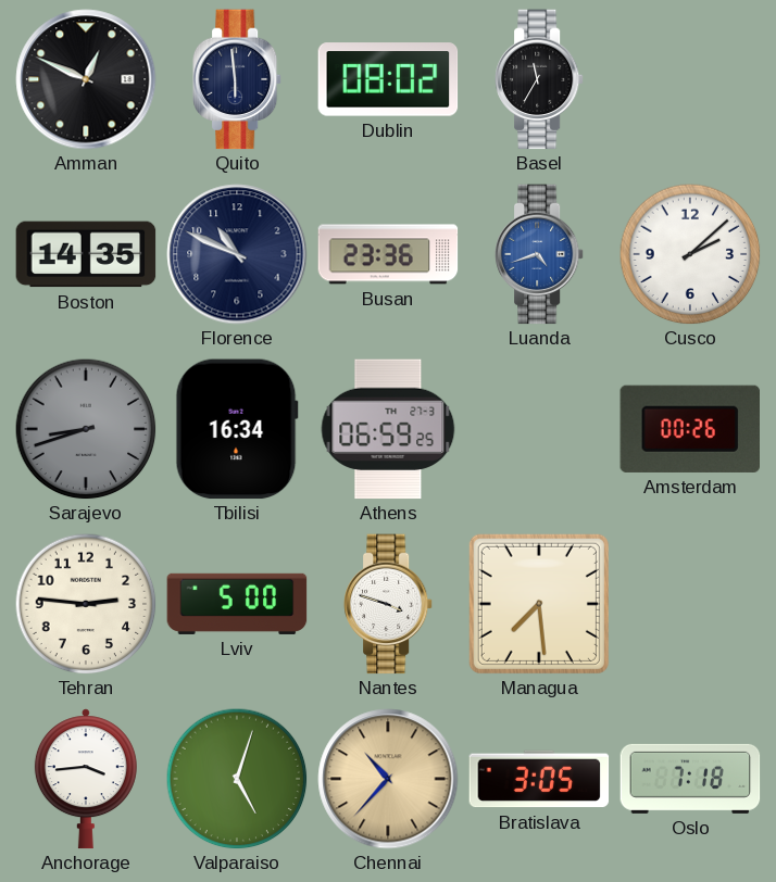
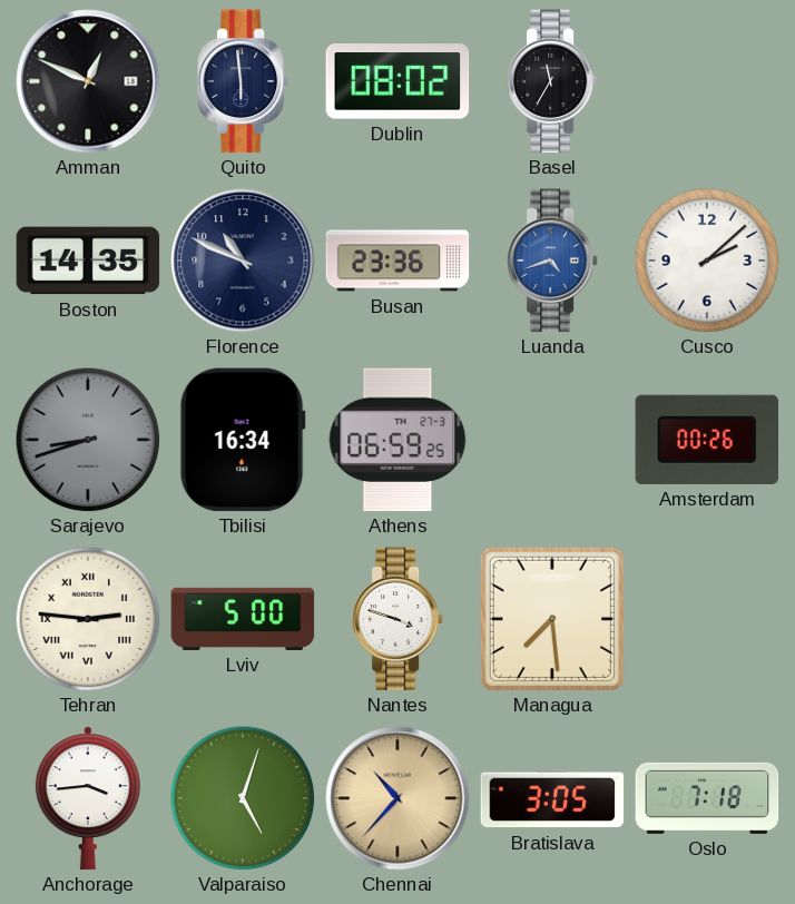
Tehran numerals: Arabic -> Roman (88, 619)
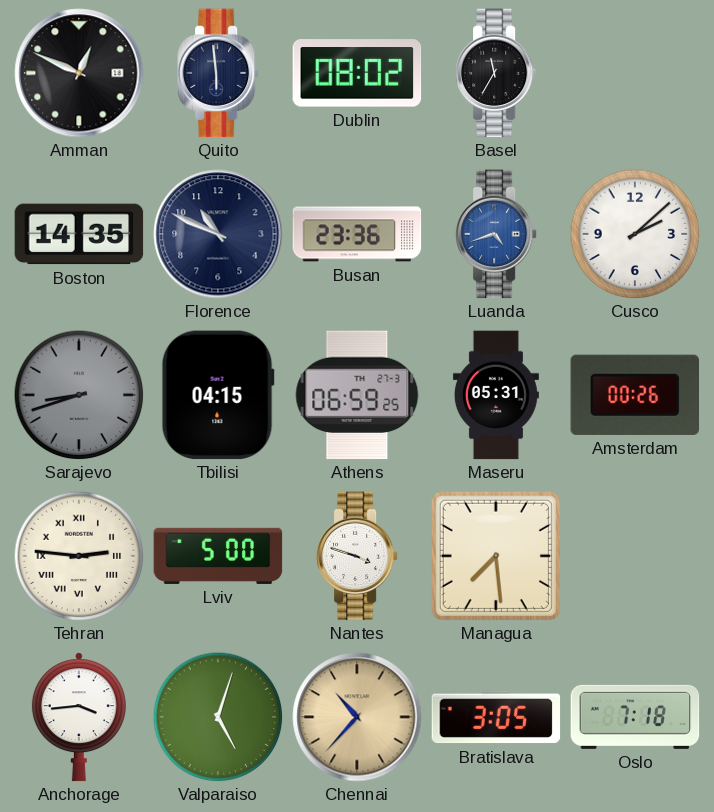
Tbilisi: 16:34 -> 04:15 (218, 395)
Maseru: none -> 05:31 (496, 395)
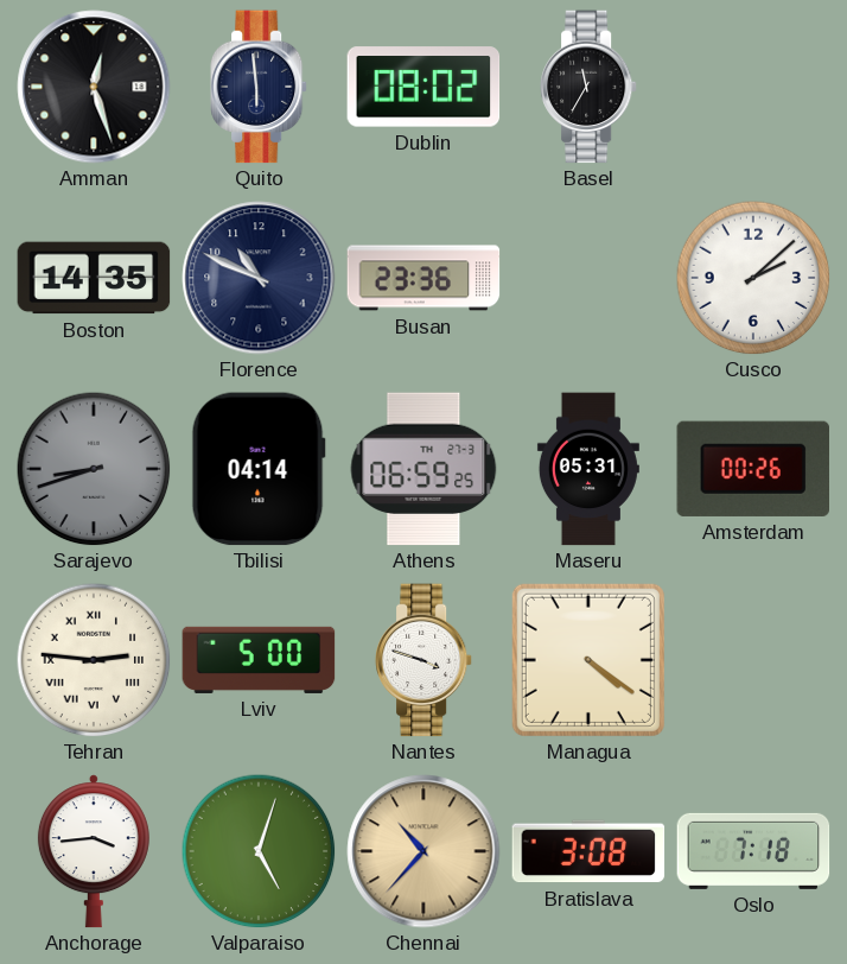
Amman: 12:49 -> 12:27 (94, 87)
Luanda: 4:42 -> none (496, 234)
Tbilisi: 04:15 -> 04:14 (259, 469)
Managua: 7:29 -> 4:21 (588, 660)
Bratislava: 3:05 -> 3:08 (588, 851)
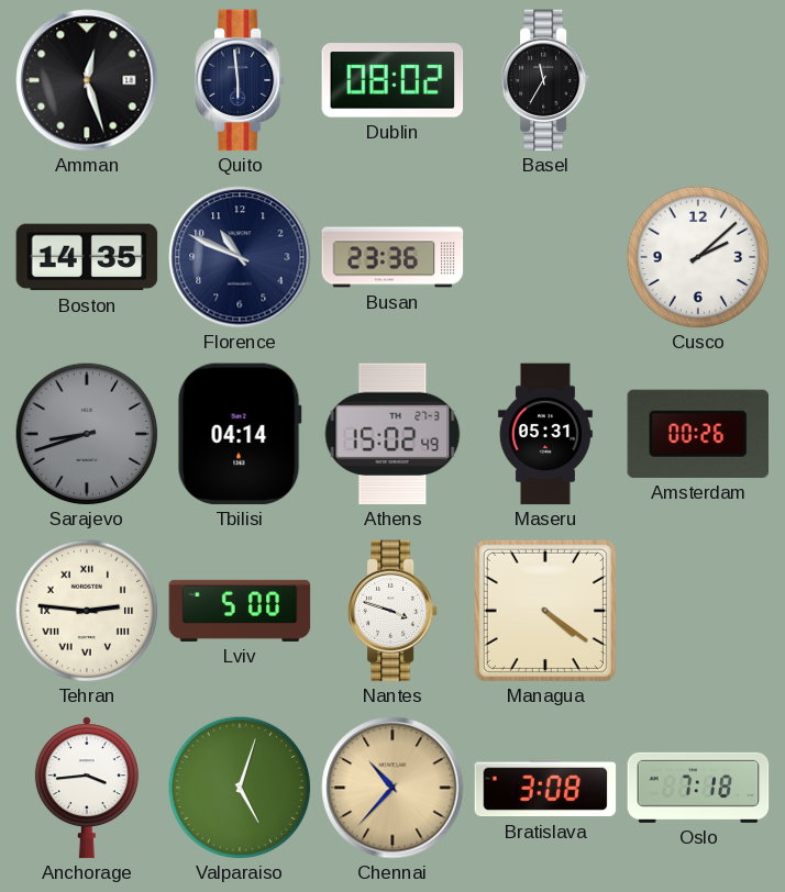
Athens: 06:59 -> 15:02 (393, 434)
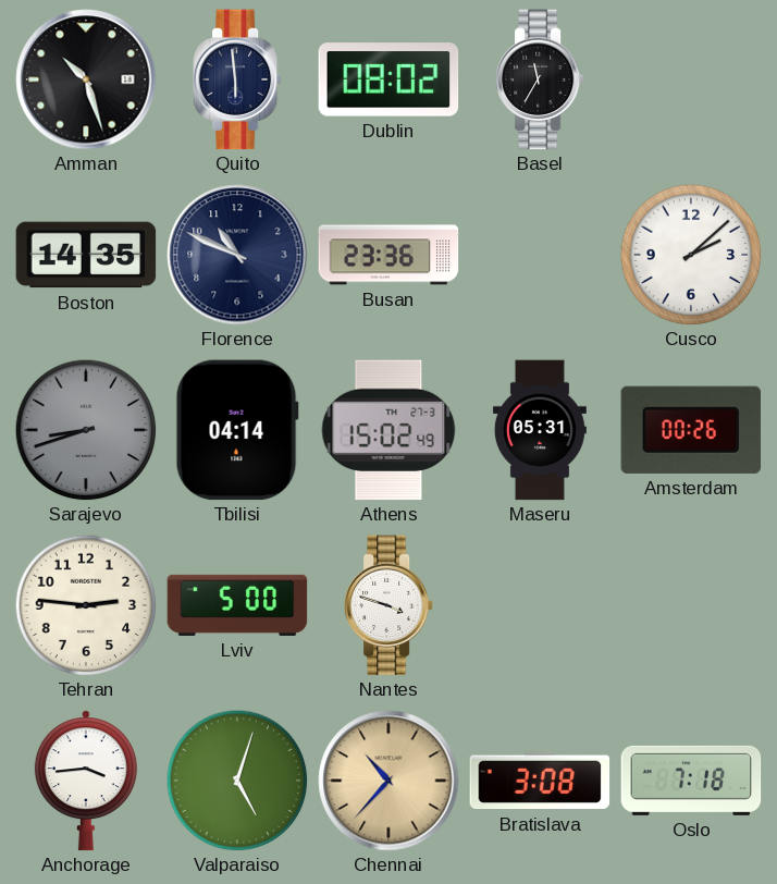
Amman: 12:27 -> 10:27 (86, 79)
Tehran numerals: Roman -> Arabic (86, 605)
Managua: 4:21 -> none (545, 611)
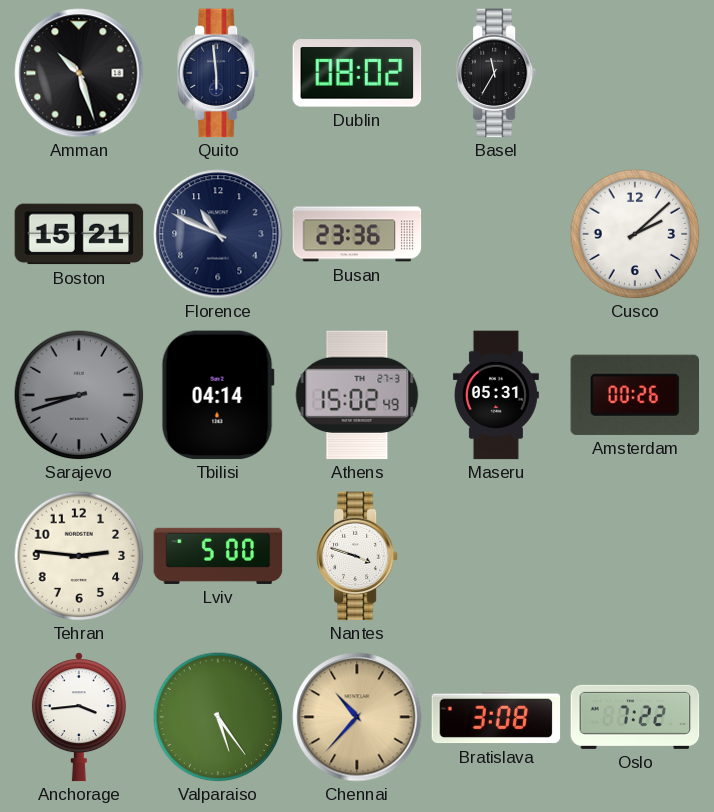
Boston: 14:35 -> 15:21 (79, 234)
Valparaiso: 5:03 -> 5:24 (218, 717)
Oslo: 7:18 -> 7:22 (635, 717)
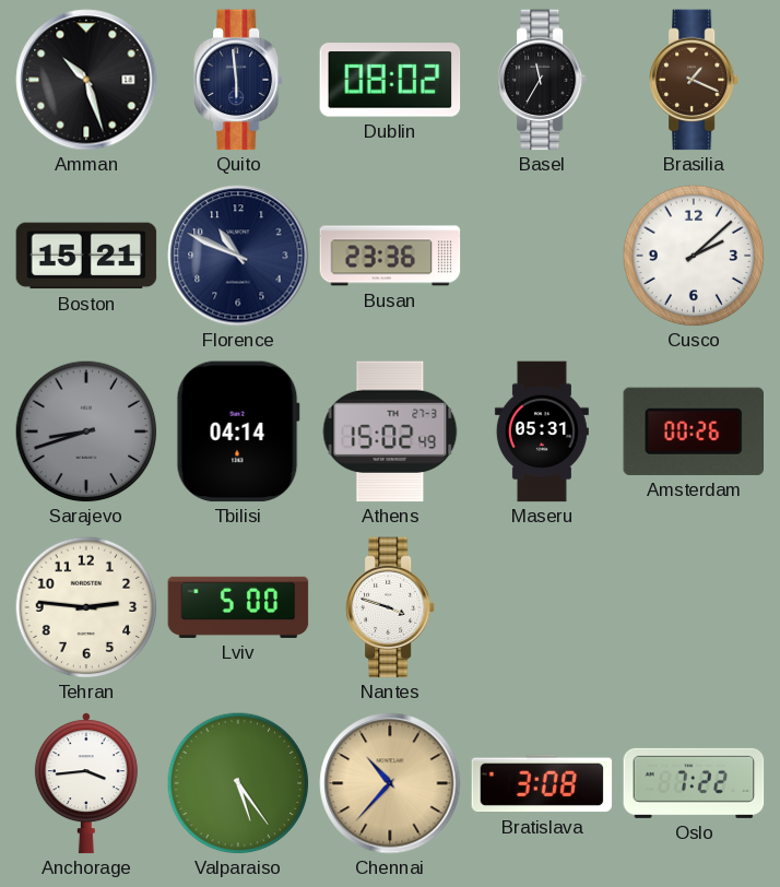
Brasilia: none -> 1:19 (694, 80)
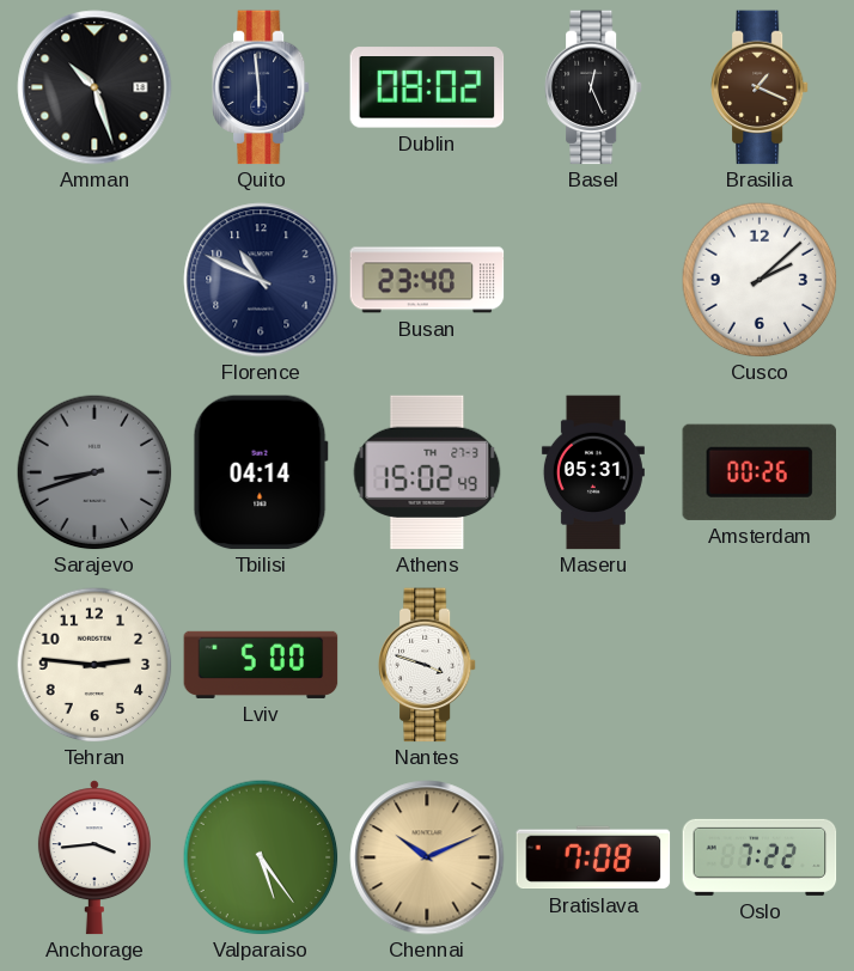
Basel: 11:35 -> 12:26 (593, 87)
Boston: 15:21 -> none (86, 256)
Busan: 23:36 -> 23:40 (427, 280)
Chennai: 10:37 -> 10:11 (427, 857)
Bratislava: 3:08 -> 7:08 (593, 857)
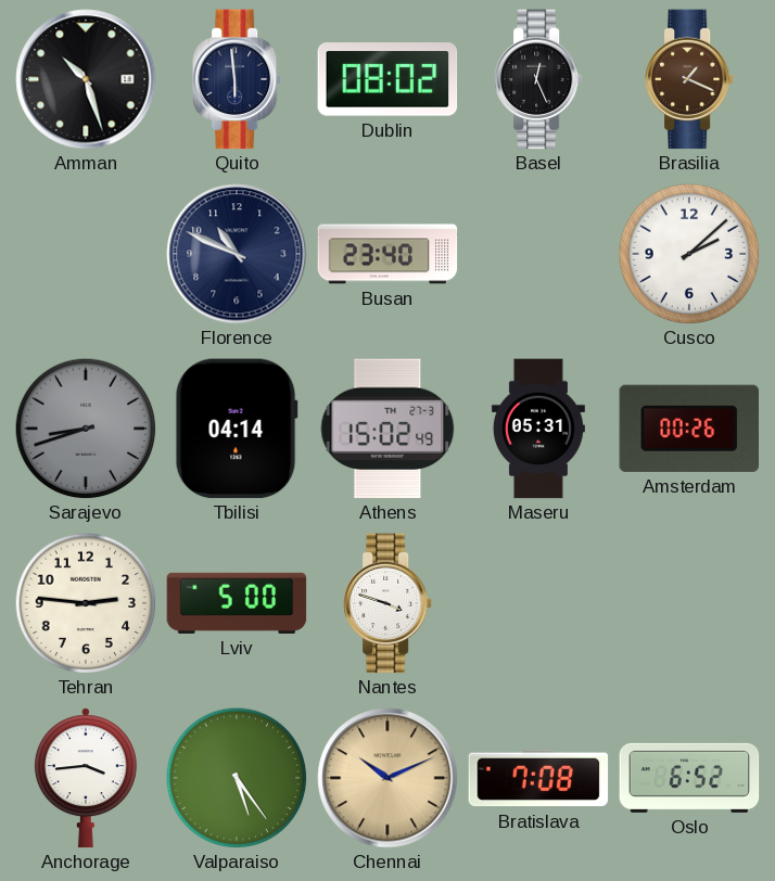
Oslo: 7:22 -> 6:52 (689, 778)
